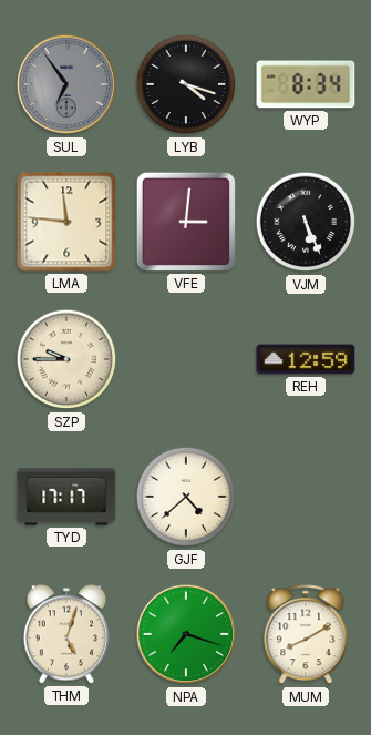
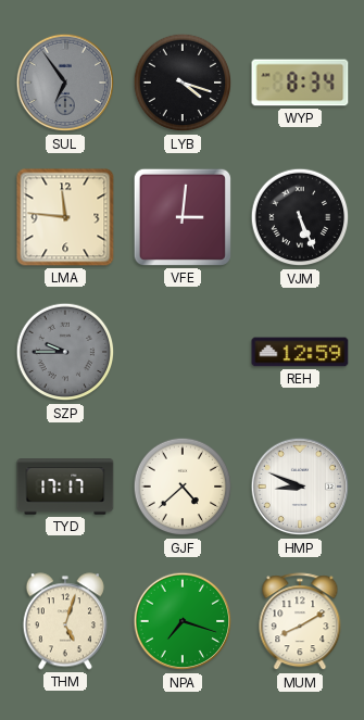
SZP dial: cream -> grey (65, 352)
HMP: none -> 8:49 (300, 487)
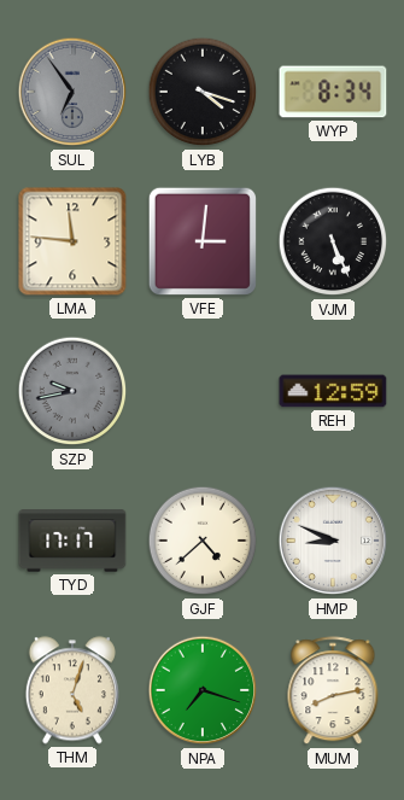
SZP: 9:45 -> 9:43 (72, 391)
MUM: 8:10 -> 8:13 (333, 691)
